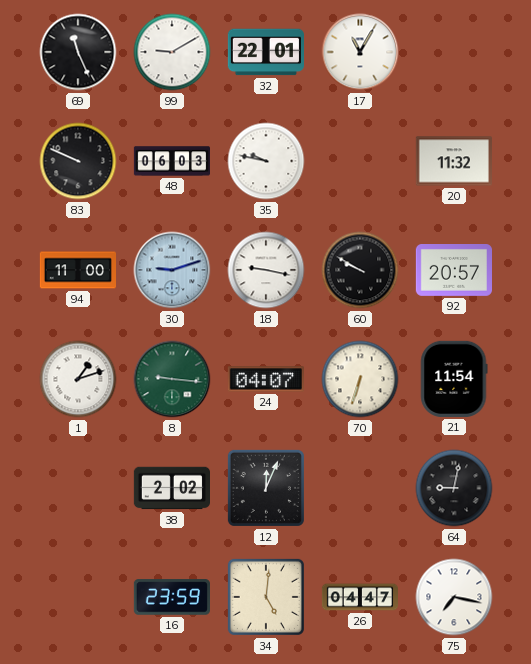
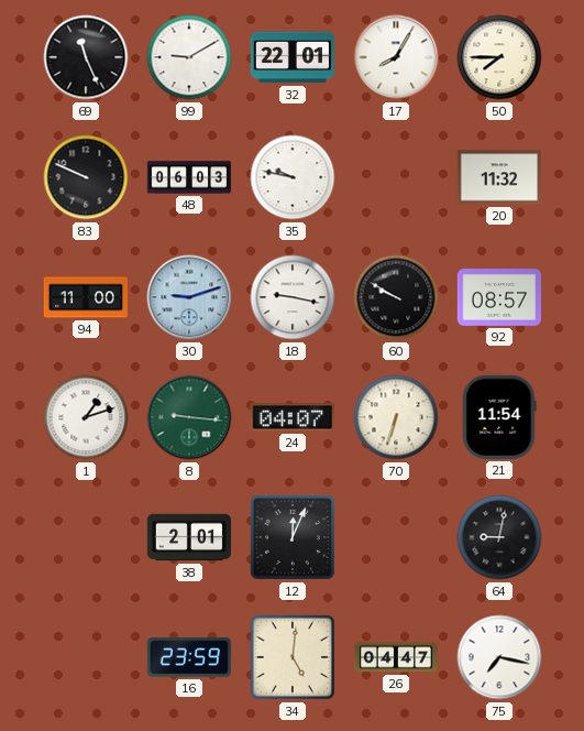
17: 11:05 -> 8:05 (396, 57)
50: none -> 7:45 (499, 57)
92: 20:57 -> 08:57 (498, 298)
38: 2:02 -> 2:01 (188, 537)
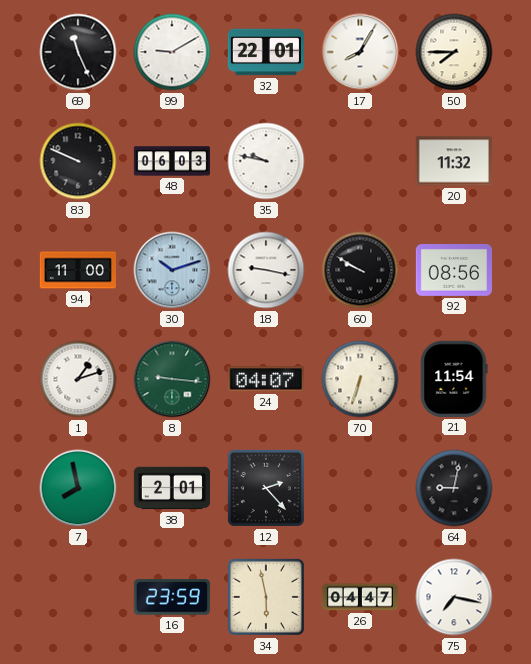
30: 9:12 -> 10:12 (172, 270)
92: 08:57 -> 08:56 (453, 271)
7: none -> 7:58 (78, 488)
12: 12:04 -> 2:23 (266, 488)
34: 5:01 -> 5:58 (266, 597)
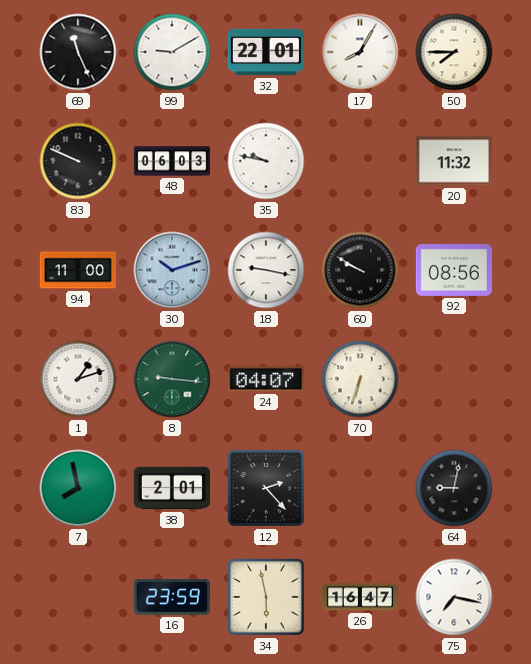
21: 11:54 -> none (454, 379)
26: 04:47 -> 16:47 (359, 597)
